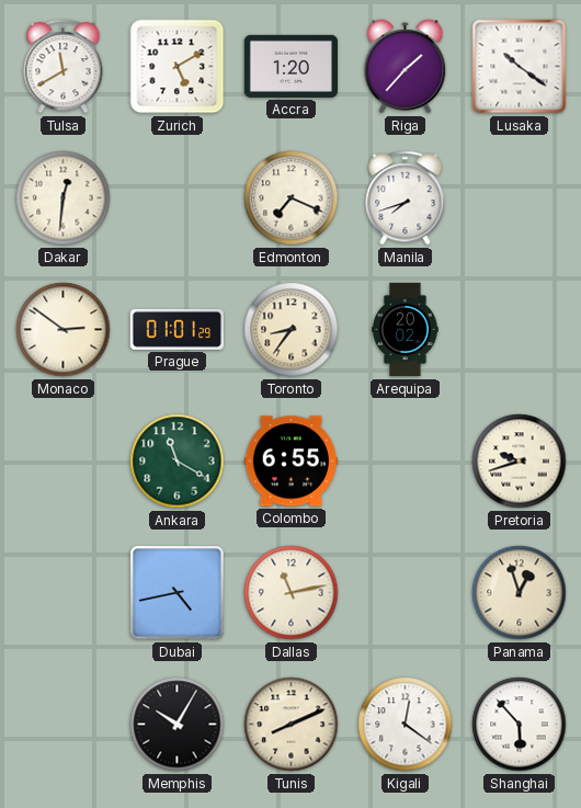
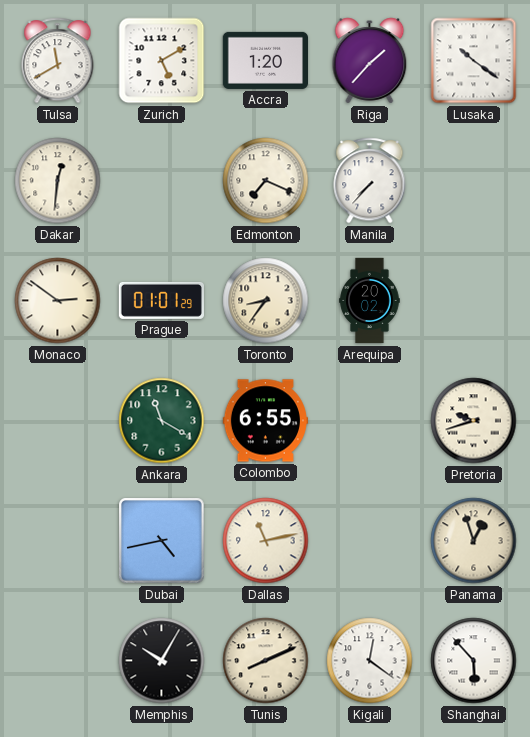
Manila: 7:42 -> 7:37 (370, 181)
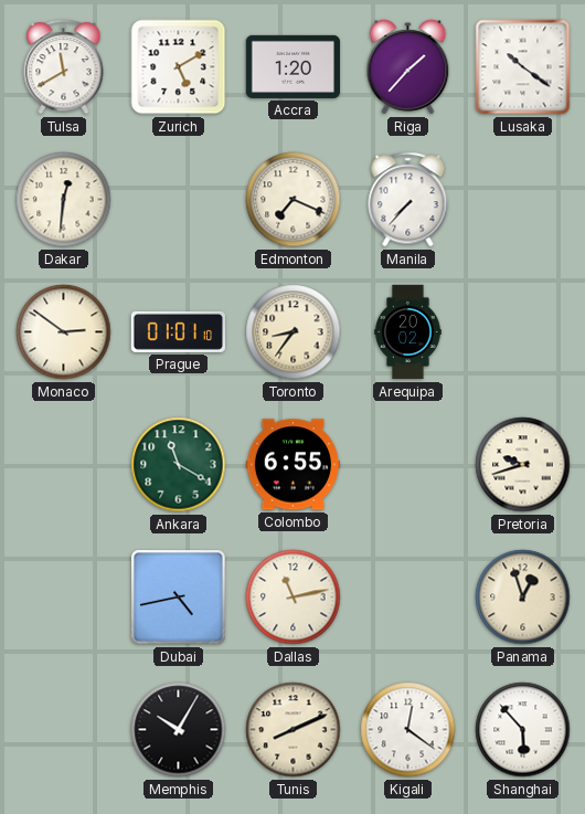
Prague: 01:01:29 -> 01:01:10 (178, 331)
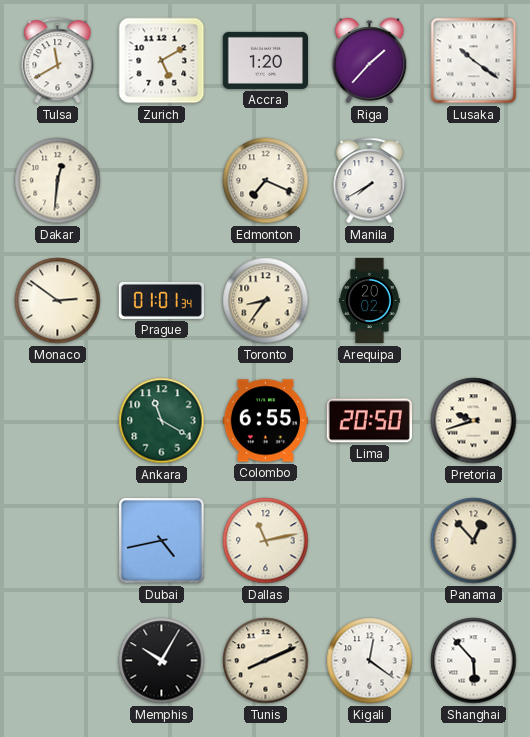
Manila: 7:37 -> 7:40 (370, 181)
Prague: 01:01:10 -> 01:01:34 (161, 300)
Lima: none -> 20:50 (369, 421)
Panama: 12:57 -> 12:53 (474, 541)
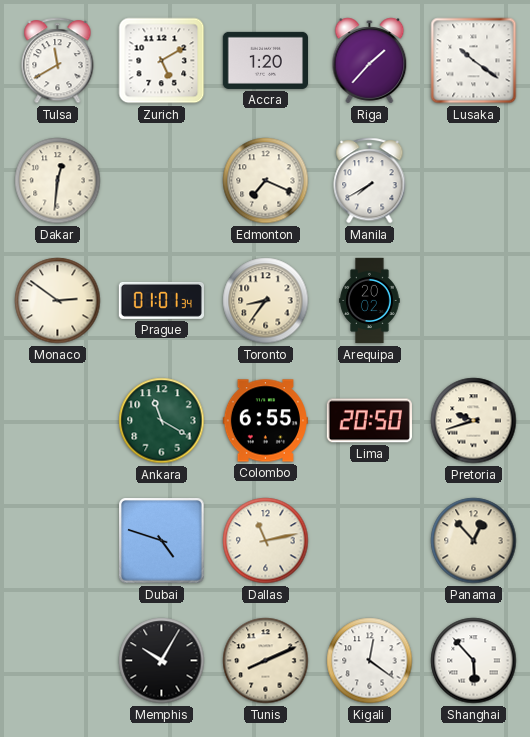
Dubai: 4:43 -> 4:48 (162, 541)
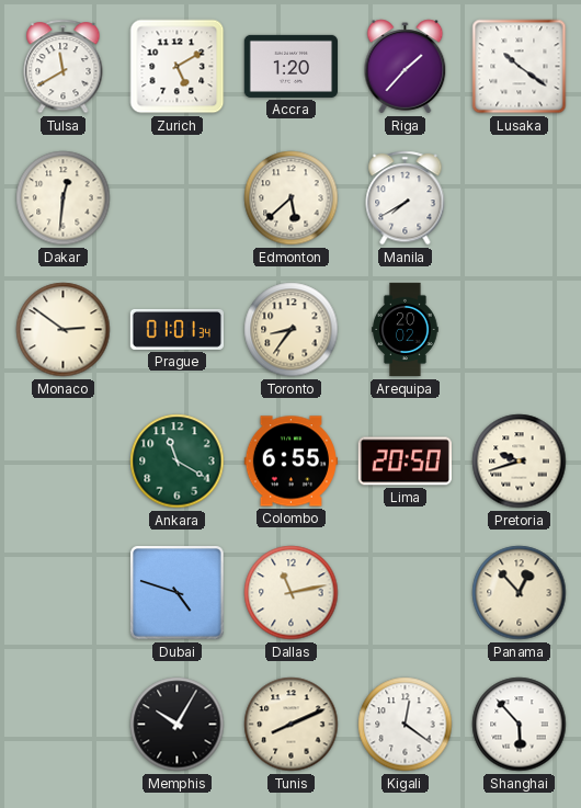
Edmonton: 7:19 -> 5:38 (292, 198)
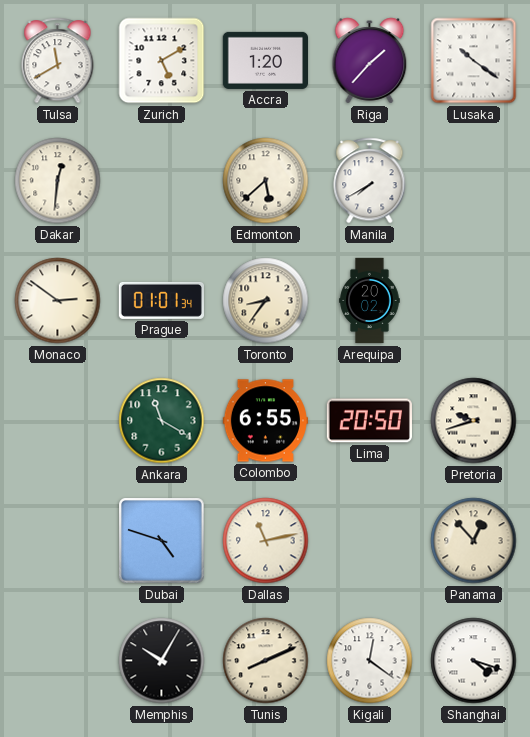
Shanghai: 5:53 -> 4:18 (474, 661)
